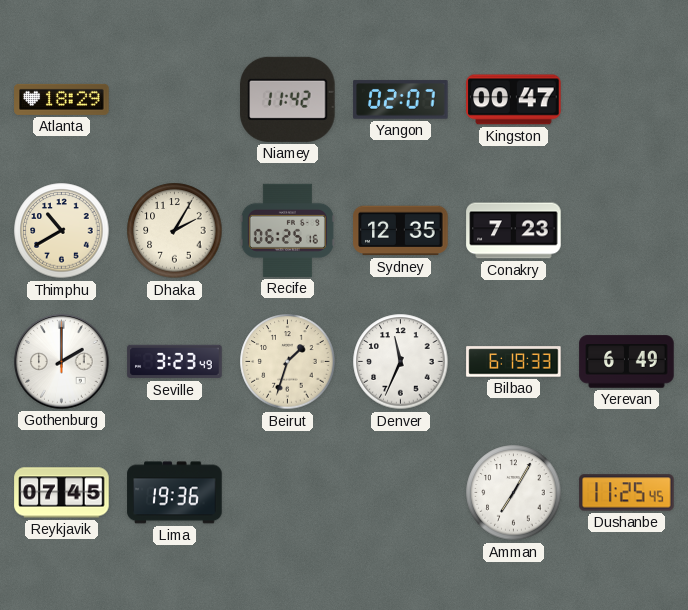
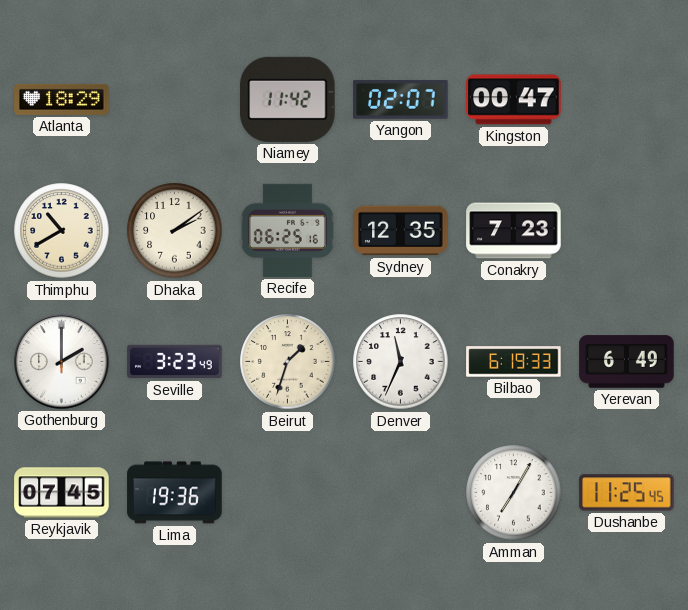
Dhaka: 2:05 -> 2:09 (175, 231)
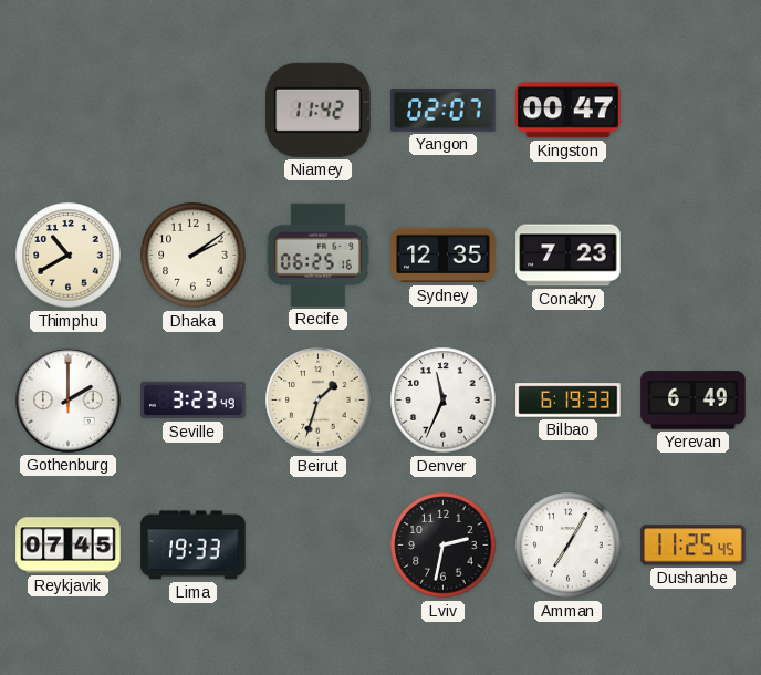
Atlanta: 18:29 -> none (62, 99)
Lima: 19:36 -> 19:33 (194, 546)
Lviv: none -> 2:32 (444, 546)
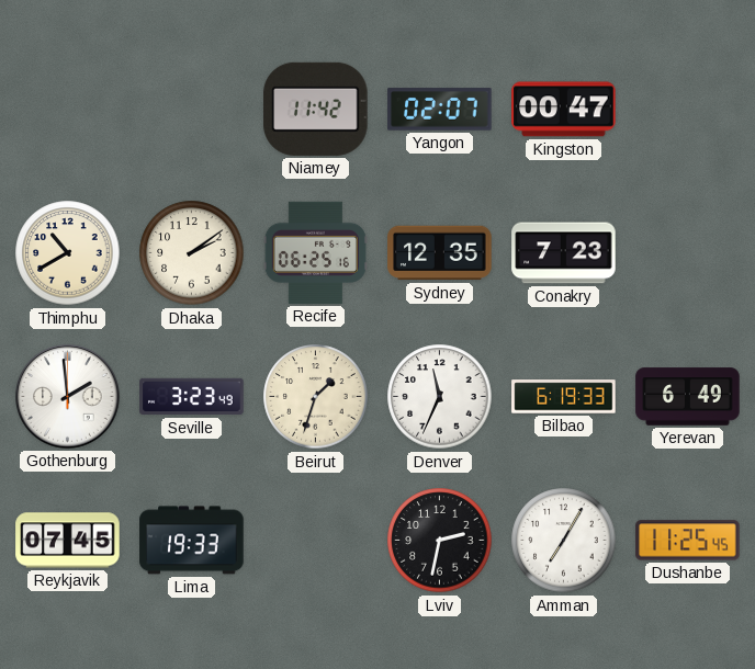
Gothenburg: 2:00 -> 1:59 (68, 397)
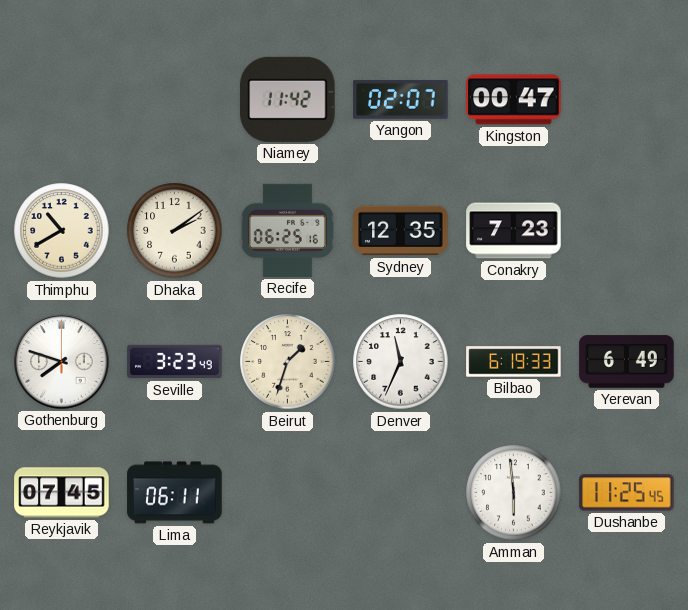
Gothenburg: 1:59 -> 7:48 (62, 362)
Lima: 19:33 -> 06:11 (175, 493)
Lviv: 2:32 -> none (440, 541)
Amman: 7:05 -> 5:59 (514, 493)
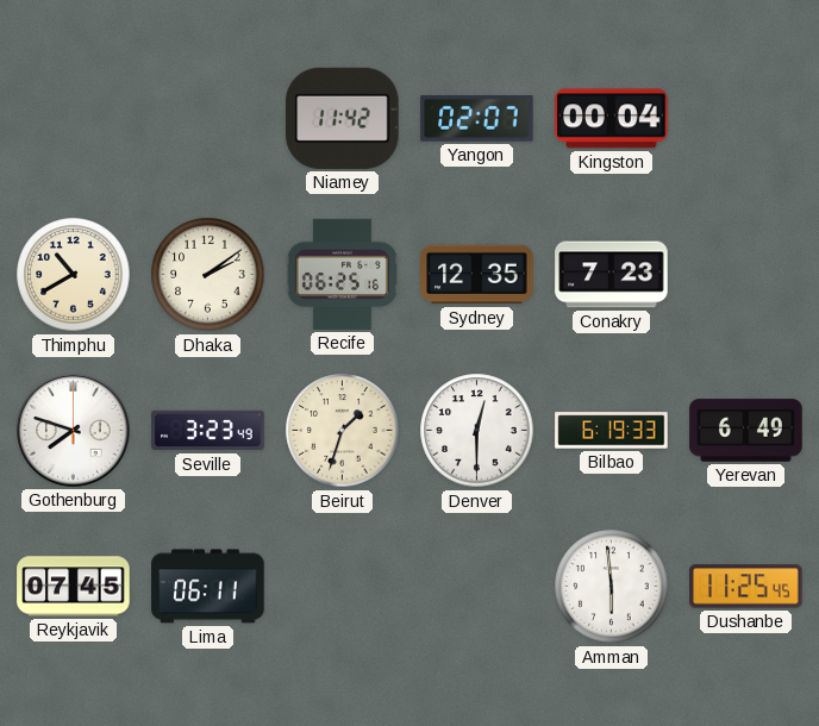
Kingston: 00:47 -> 00:04 (612, 119)
Denver: 11:34 -> 12:30 (477, 431)
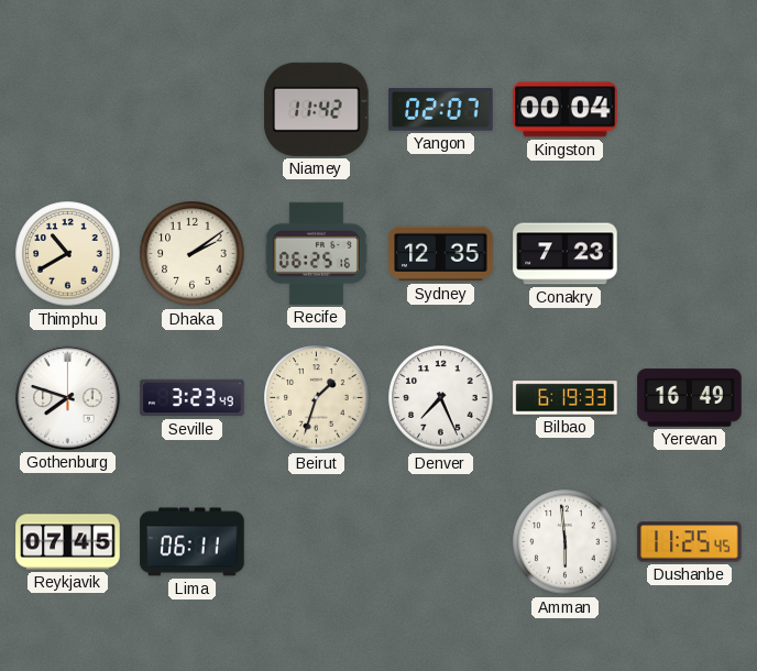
Denver: 12:30 -> 7:26 (441, 398)
Yerevan: 6:49 -> 16:49 (690, 398)
